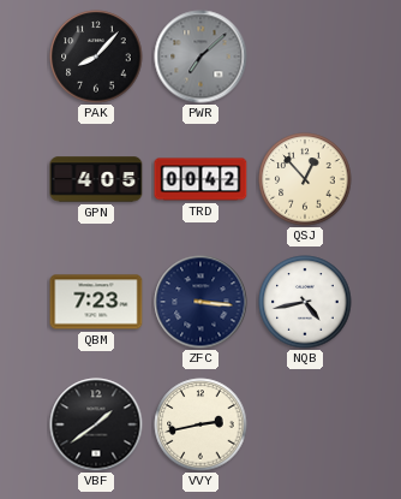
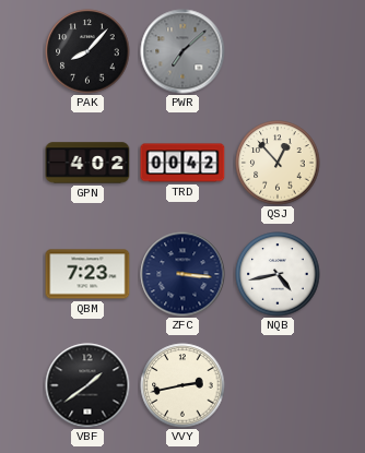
GPN: 4:05 -> 4:02 (87, 163)
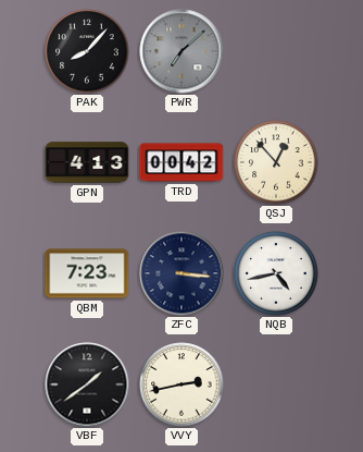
GPN: 4:02 -> 4:13 (87, 162)
